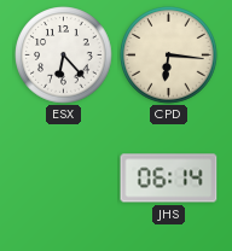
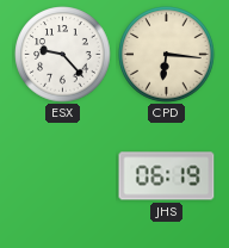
ESX: 6:23 -> 9:23 (63, 55)
JHS: 06:14 -> 06:19 (167, 176)
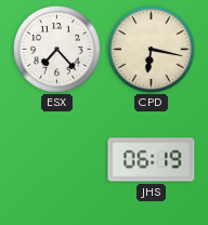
ESX: 9:23 -> 7:23 (57, 50)
CPD: 6:16 -> 6:17 (152, 50)
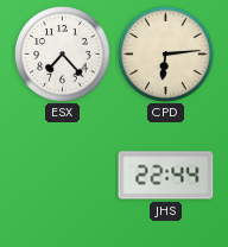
CPD: 6:17 -> 6:14 (166, 55)
JHS: 06:19 -> 22:44 (166, 176)
